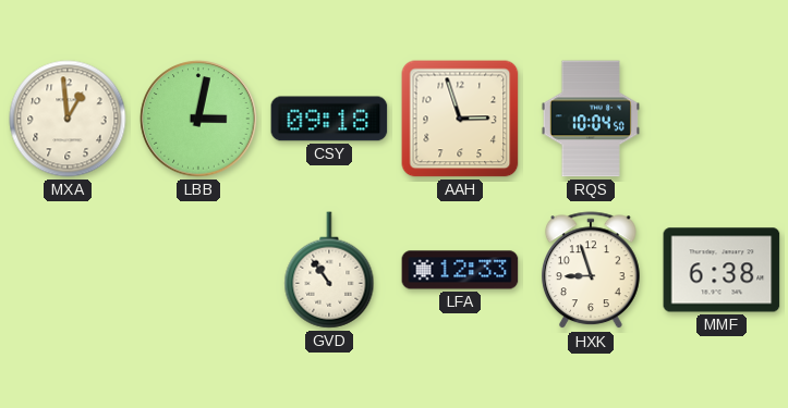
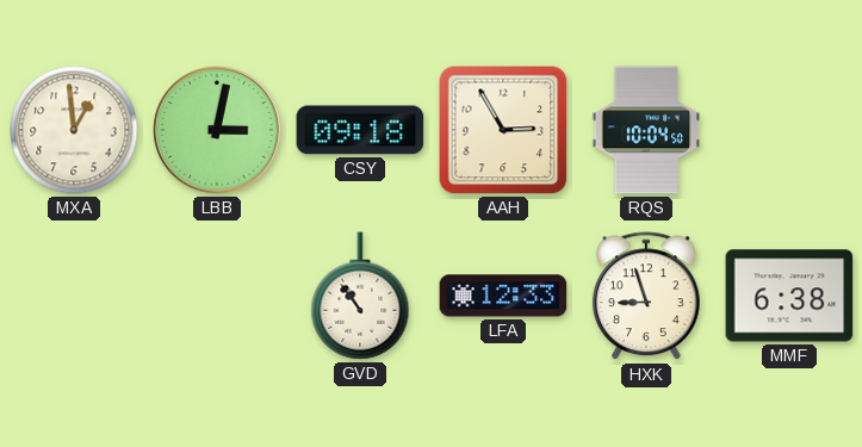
AAH: 2:57 -> 2:55 (503, 130)
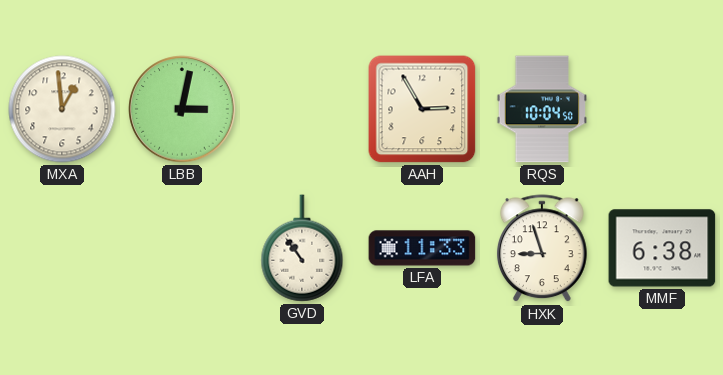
CSY: 09:18 -> none (360, 130)
LFA: 12:33 -> 11:33 (422, 248)
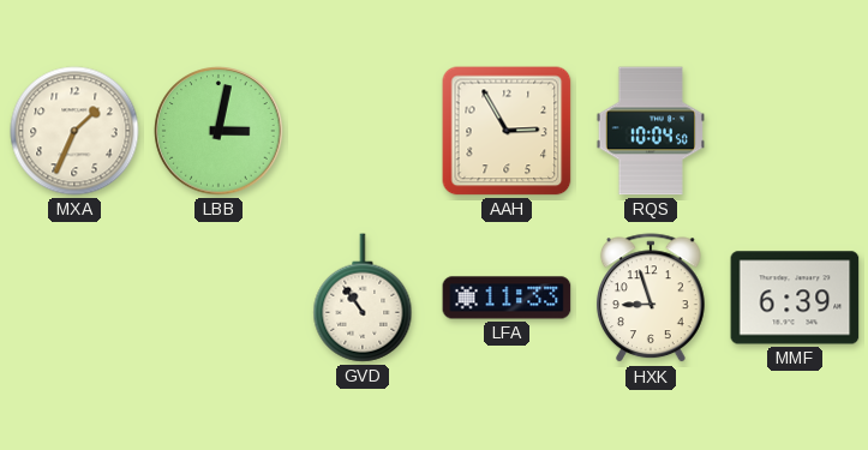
MXA: 12:59 -> 1:34 (74, 131)
MMF: 6:38 -> 6:39 (795, 298)
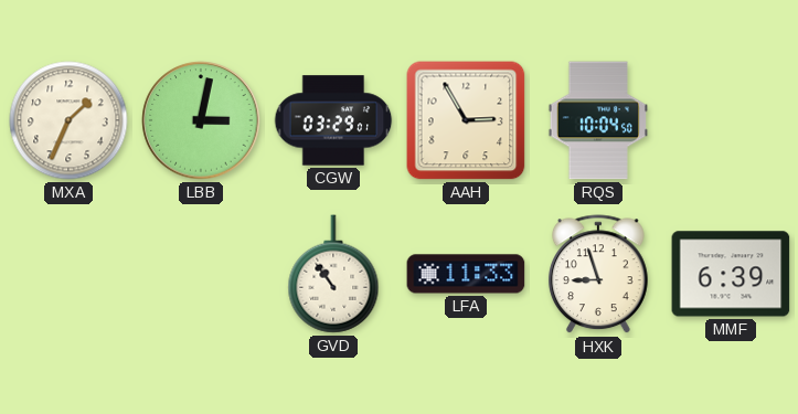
CGW: none -> 03:29 (333, 120)
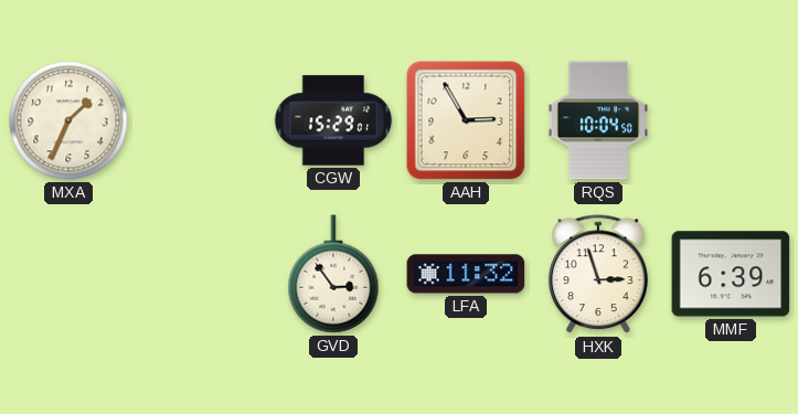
LBB: 3:02 -> none (201, 120)
CGW: 03:29 -> 15:29 (333, 120)
GVD: 10:54 -> 2:54 (333, 274)
LFA: 11:33 -> 11:32 (466, 274)
HXK: 8:57 -> 2:57 (598, 275)
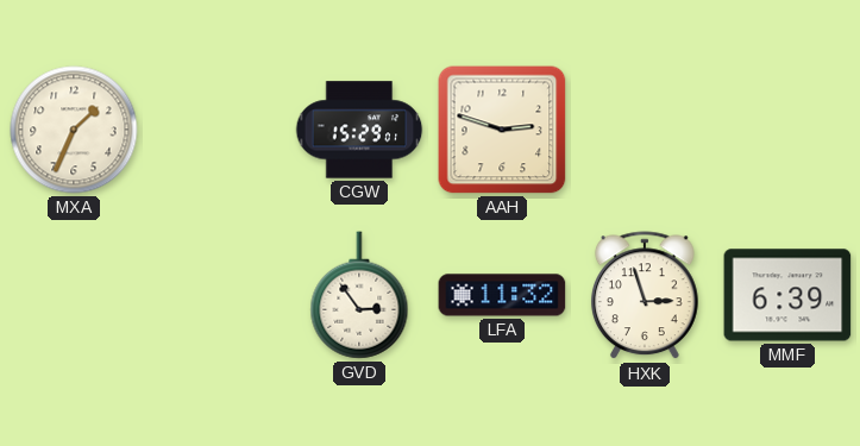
AAH: 2:55 -> 2:48 (502, 130)
RQS: 10:04 -> none (598, 120)
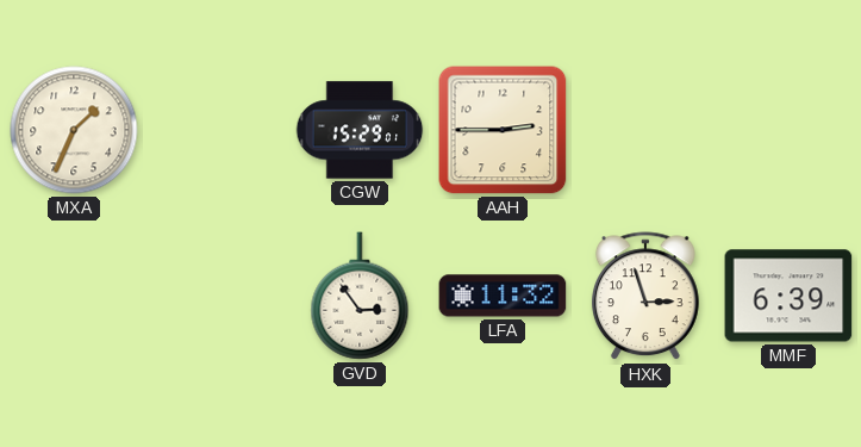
AAH: 2:48 -> 2:45 (503, 130)
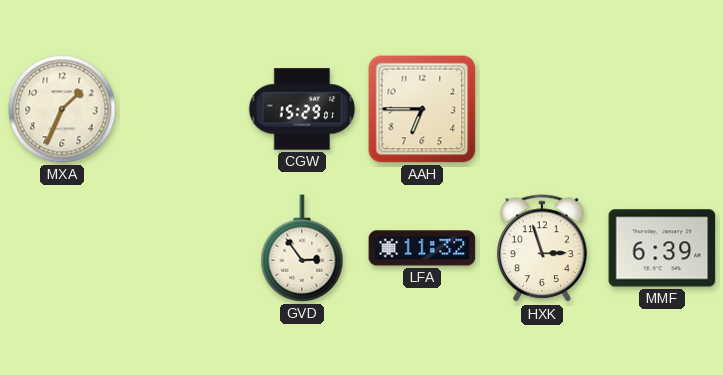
AAH: 2:45 -> 6:45 (422, 109)
